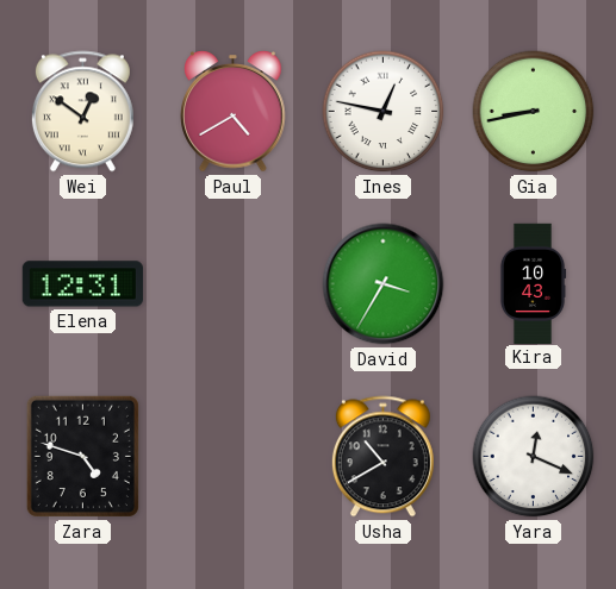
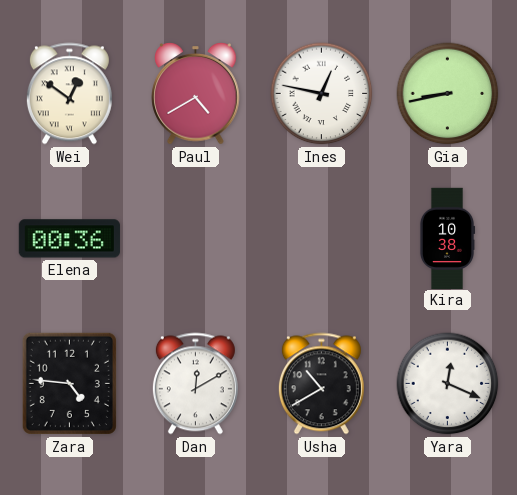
Elena: 12:31 -> 00:36 (69, 239)
David: 3:35 -> none (384, 284)
Kira: 10:43 -> 10:38 (447, 238)
Zara: 4:48 -> 4:46 (69, 383)
Dan: none -> 12:10 (195, 384)
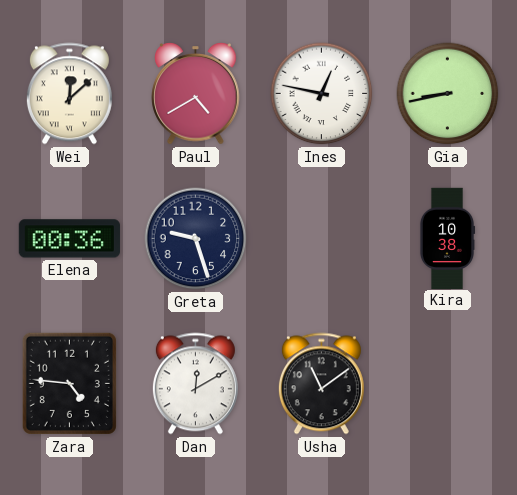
Wei: 12:51 -> 12:08 (69, 94)
Greta: none -> 9:27 (196, 239)
Usha: 10:40 -> 11:09 (321, 384)
Yara: 12:19 -> none (448, 384)
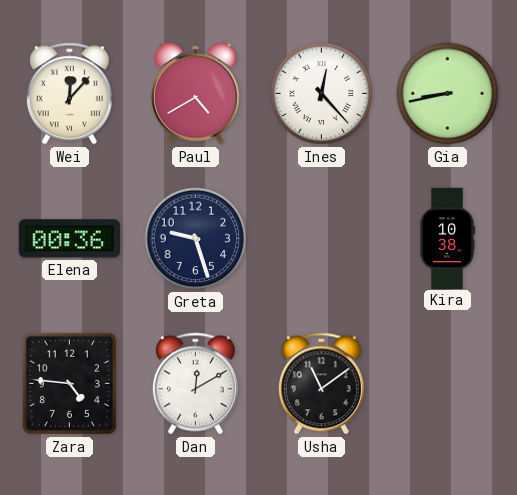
Wei: 12:08 -> 12:07 (69, 94)
Ines: 12:47 -> 12:23 (322, 94)
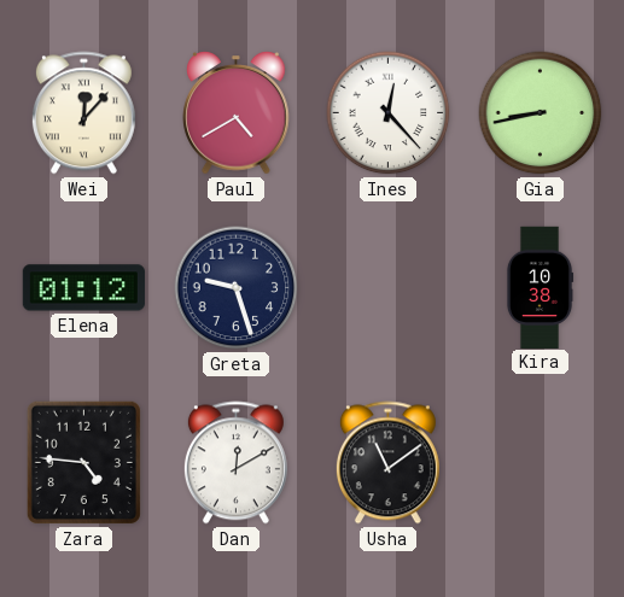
Elena: 00:36 -> 01:12 (83, 288)
